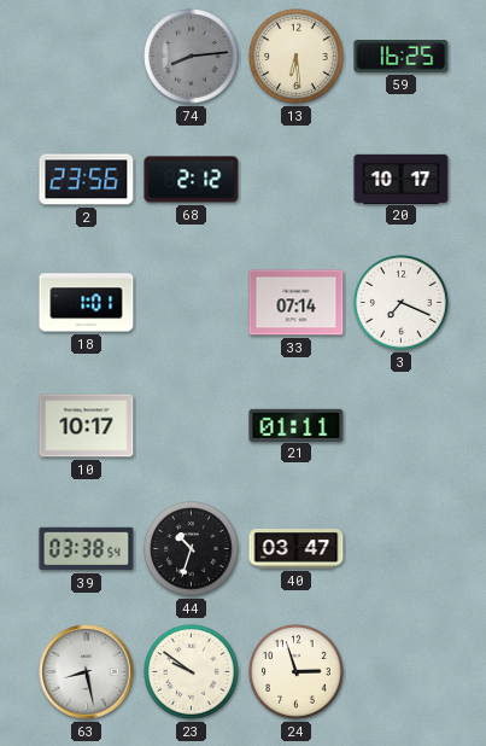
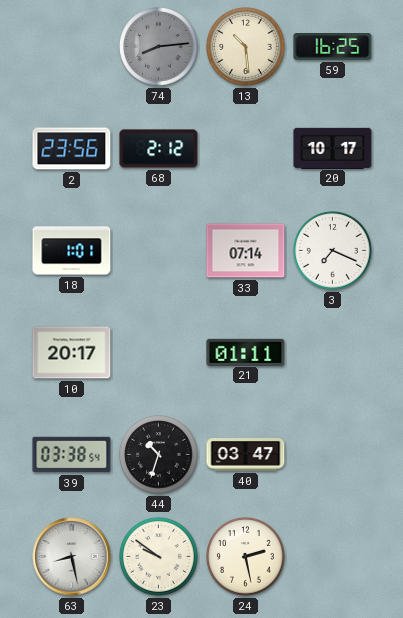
13: 6:29 -> 10:29 (246, 47)
10: 10:17 -> 20:17 (72, 353)
24: 2:57 -> 2:28 (246, 557)
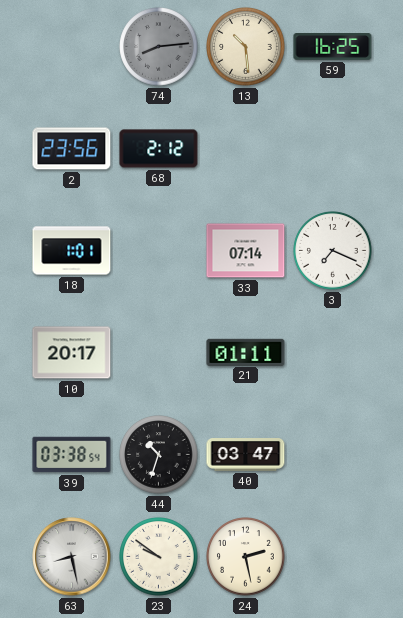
20: 10:17 -> none (333, 148)
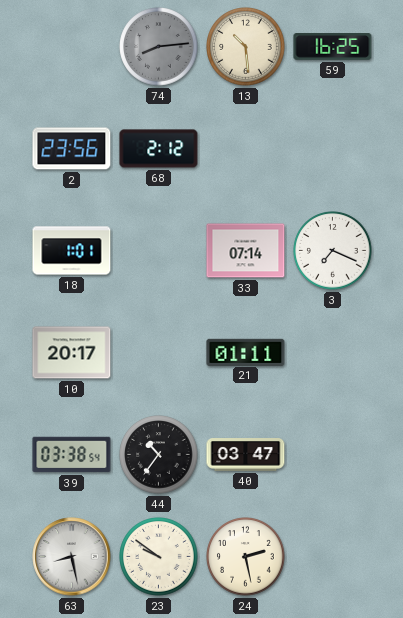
44: 10:33 -> 10:36 (159, 455)
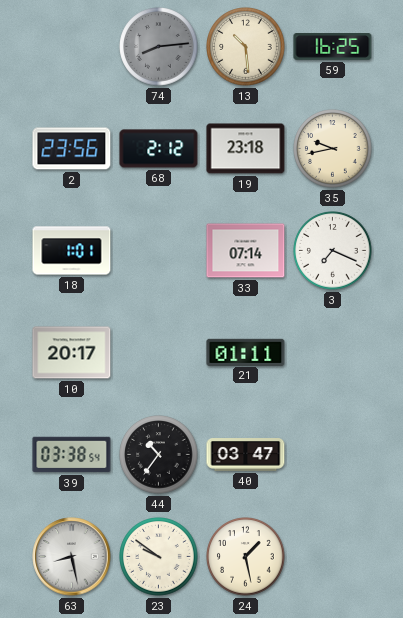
19: none -> 23:18 (246, 149)
35: none -> 9:43 (333, 149)
24: 2:28 -> 1:28 (246, 557)
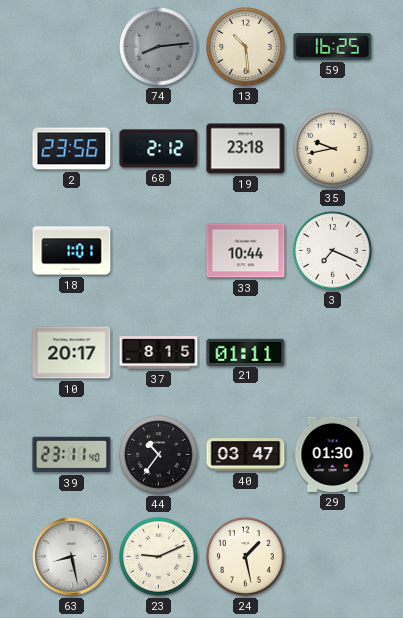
33: 07:14 -> 10:44 (246, 251)
37: none -> 8:15 (159, 353)
39: 03:38 -> 23:11 (72, 455)
29: none -> 01:30 (333, 454)
23: 9:51 -> 9:11 (159, 557)
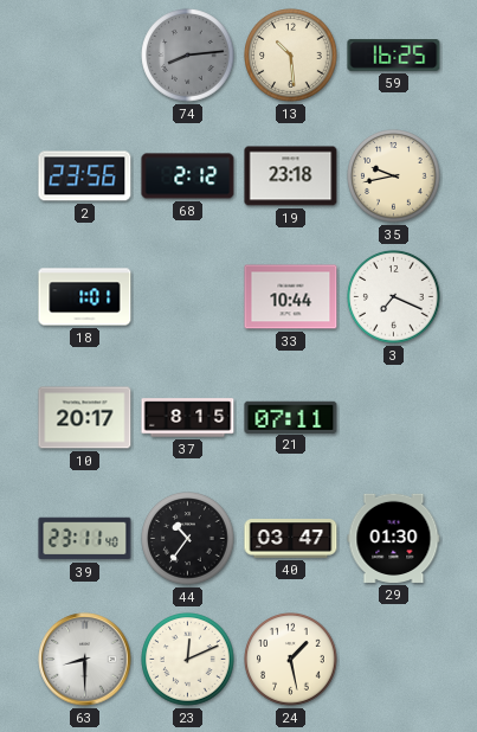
21: 01:11 -> 07:11 (291, 417)
63: 8:28 -> 8:30 (85, 660)
23: 9:11 -> 12:11 (188, 660)
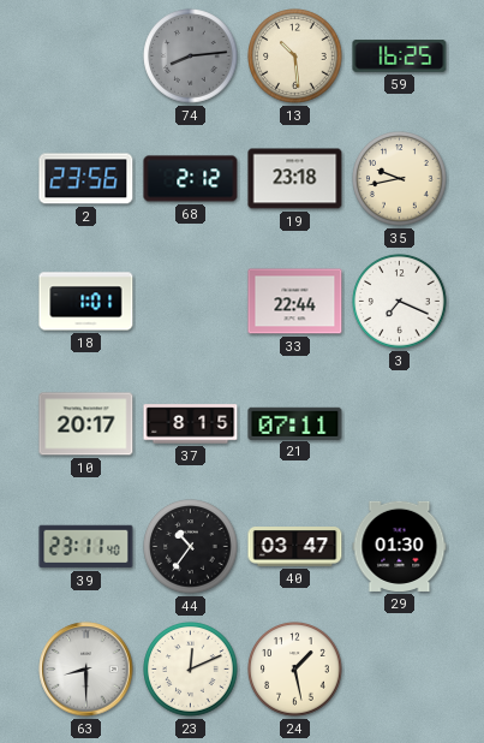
33: 10:44 -> 22:44 (295, 302)
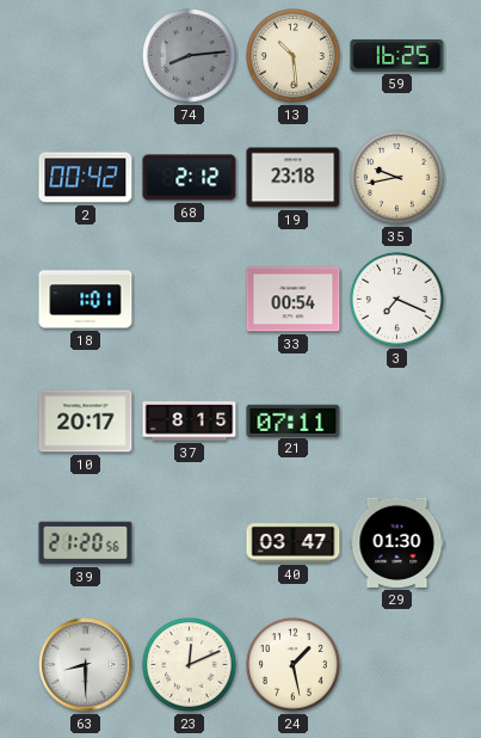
2: 23:56 -> 00:42 (86, 178)
33: 22:44 -> 00:54 (294, 300)
39: 23:11 -> 21:20 (86, 543)
44: 10:36 -> none (191, 547)
